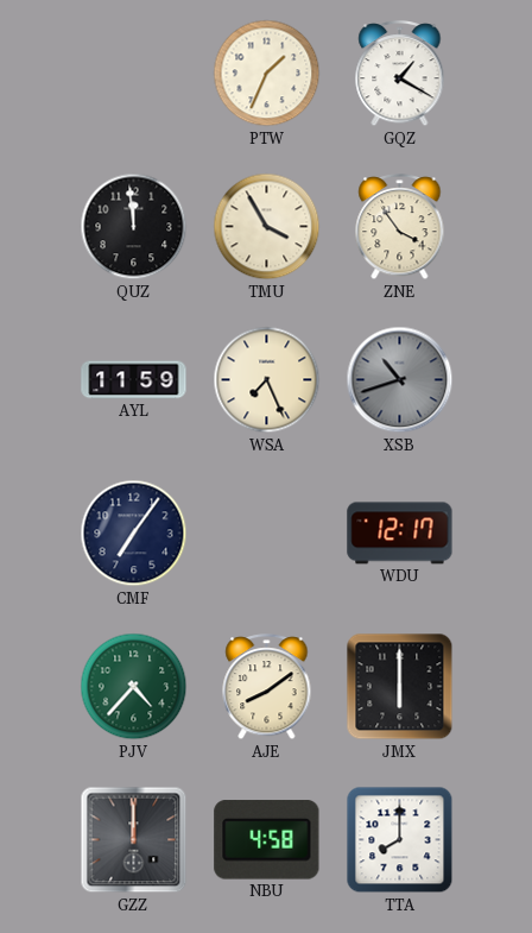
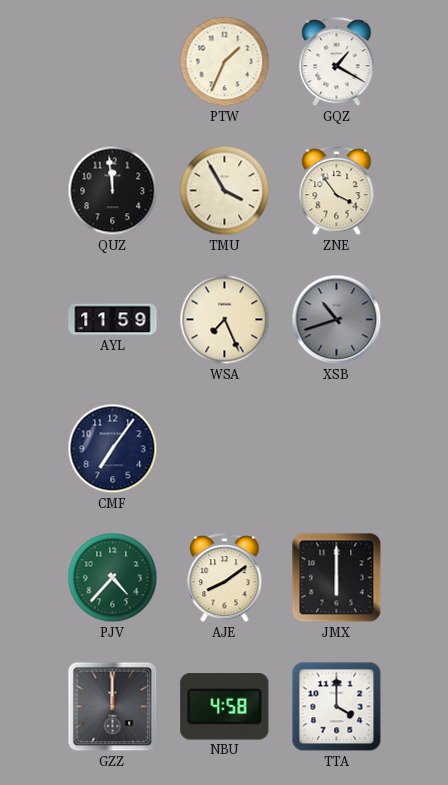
WDU: 12:17 -> none (400, 534)
TTA: 8:00 -> 4:00 (337, 707)
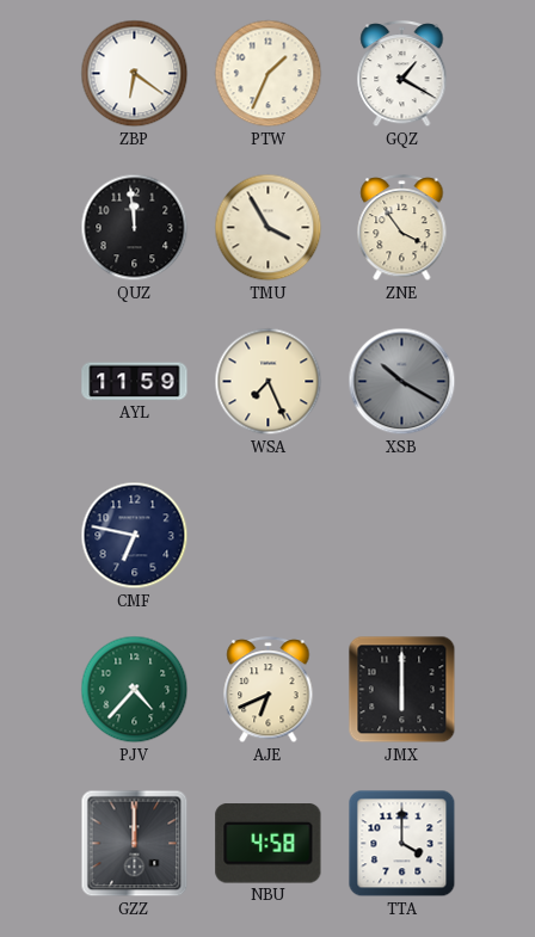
ZBP: none -> 6:21 (135, 74)
XSB: 10:42 -> 10:20 (402, 382)
CMF: 7:06 -> 6:47 (135, 536)
AJE: 8:09 -> 6:41 (269, 691)
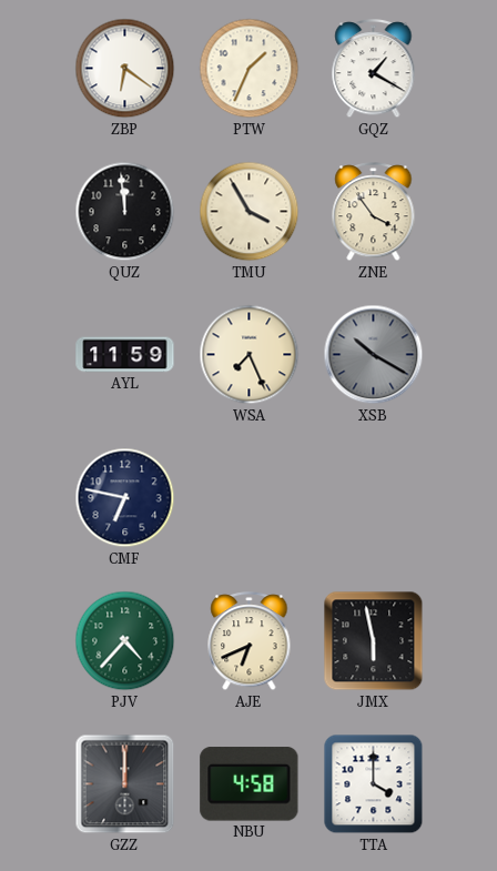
JMX: 6:00 -> 5:58 (374, 641)
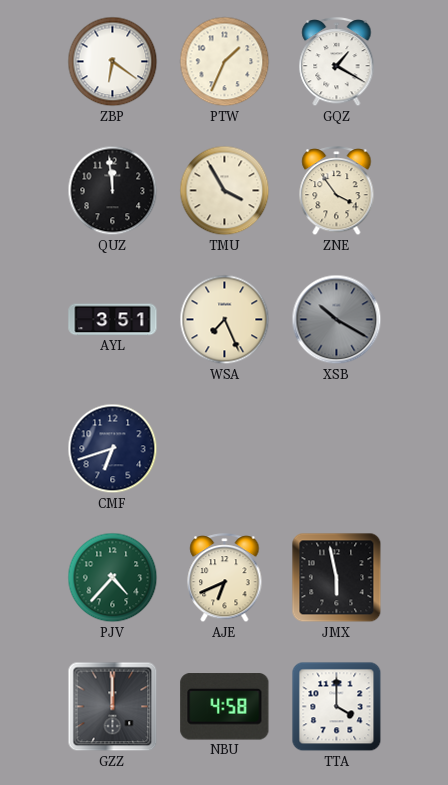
AYL: 11:59 -> 3:51 (113, 320)
CMF: 6:47 -> 6:42 (113, 449)
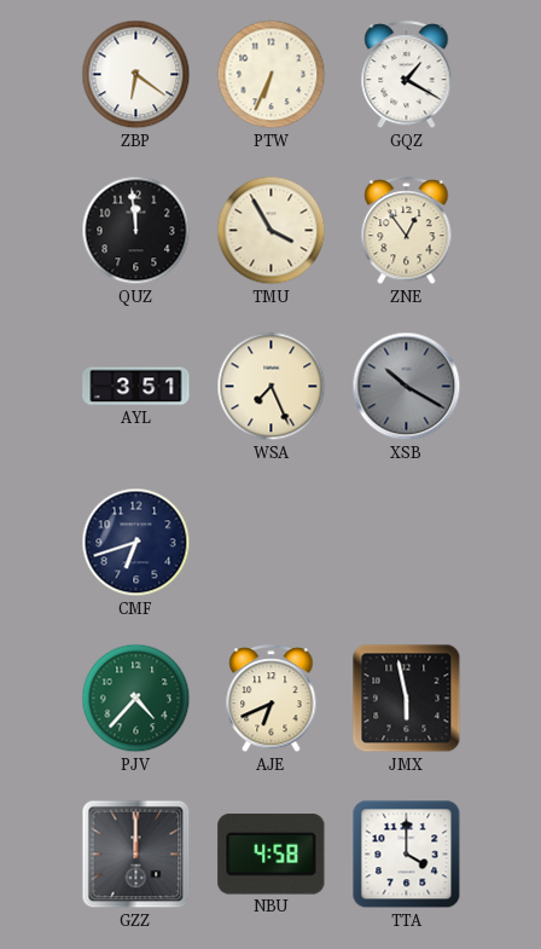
PTW: 1:34 -> 6:34 (272, 75)
ZNE: 3:54 -> 12:54 (407, 232)
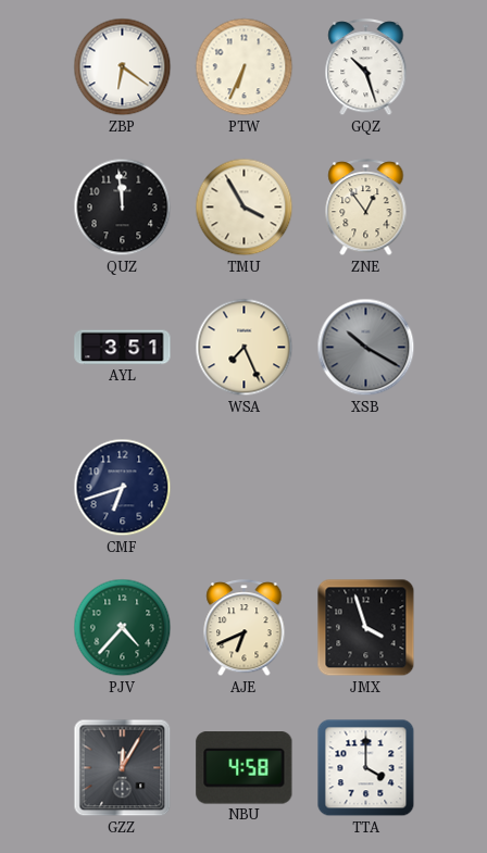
GQZ: 1:20 -> 10:27 (366, 68)
JMX: 5:58 -> 3:57 (366, 628)
GZZ: 12:00 -> 12:05 (123, 768)
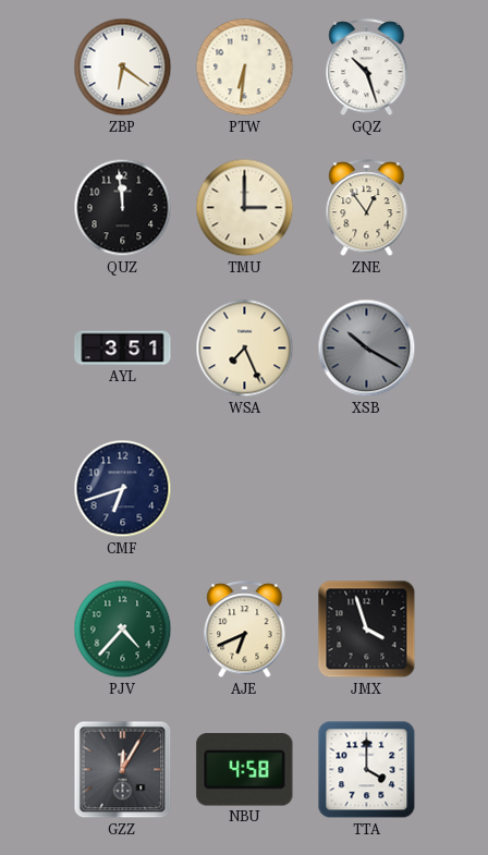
PTW: 6:34 -> 6:31 (245, 68)
TMU: 3:55 -> 3:00 (245, 208)
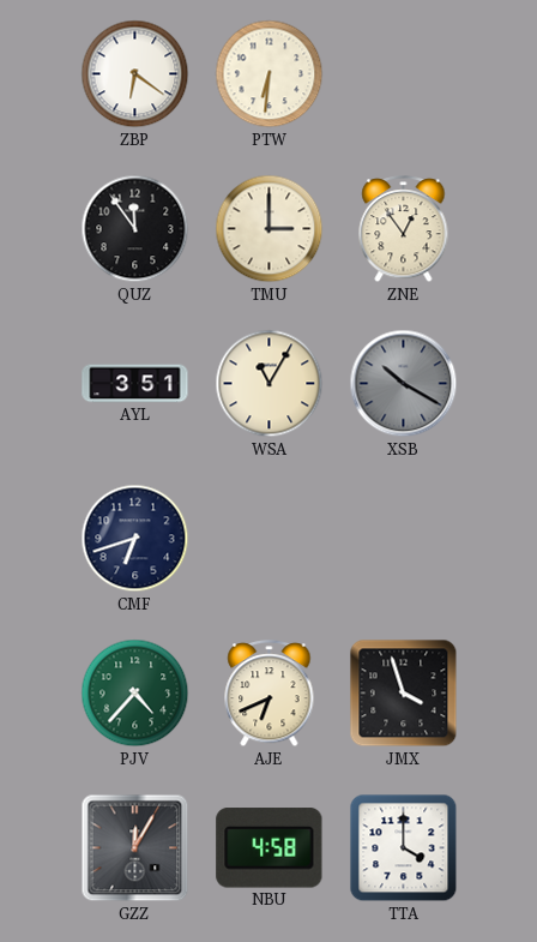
GQZ: 10:27 -> none (367, 69)
QUZ: 11:59 -> 11:54 (135, 229)
WSA: 7:26 -> 11:05 (270, 384)
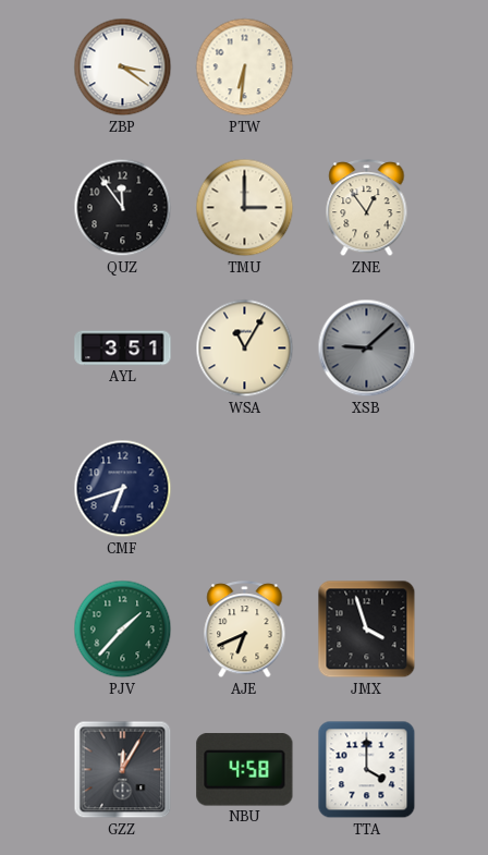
ZBP: 6:21 -> 3:21 (123, 68)
XSB: 10:20 -> 9:08 (367, 349)
PJV: 4:37 -> 1:37 (123, 630)
